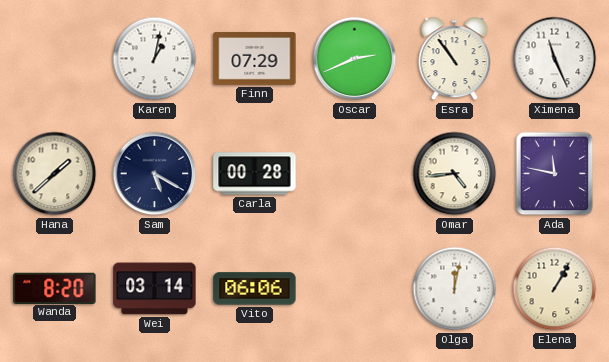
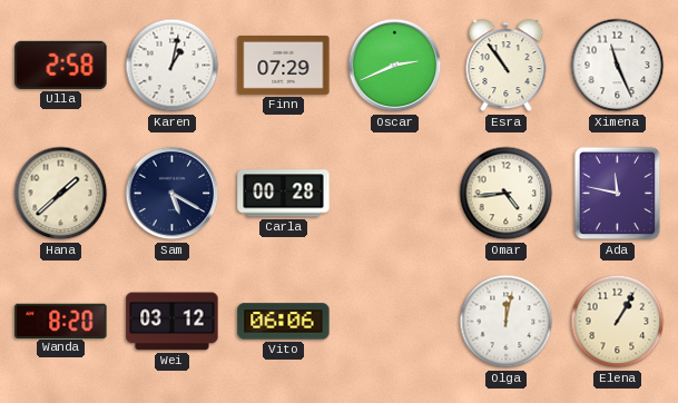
Ulla: none -> 2:58 (61, 65)
Wei: 03:14 -> 03:12 (173, 322)
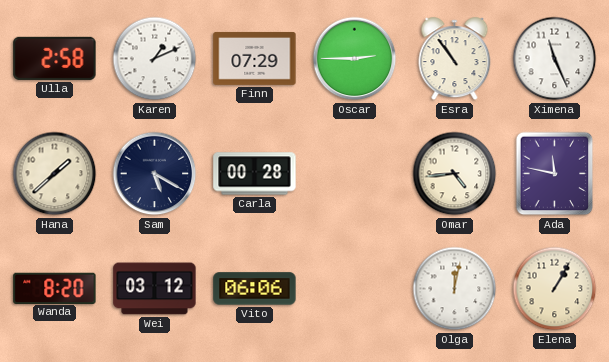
Karen: 1:02 -> 1:11 (155, 59)
Oscar: 2:41 -> 2:45 (355, 59)
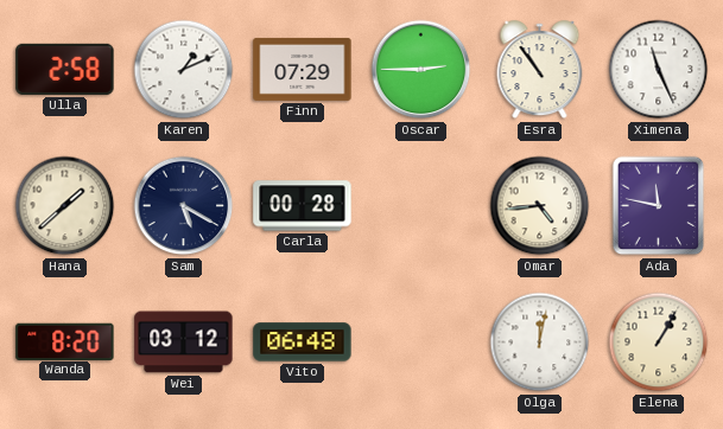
Vito: 06:06 -> 06:48 (303, 342)
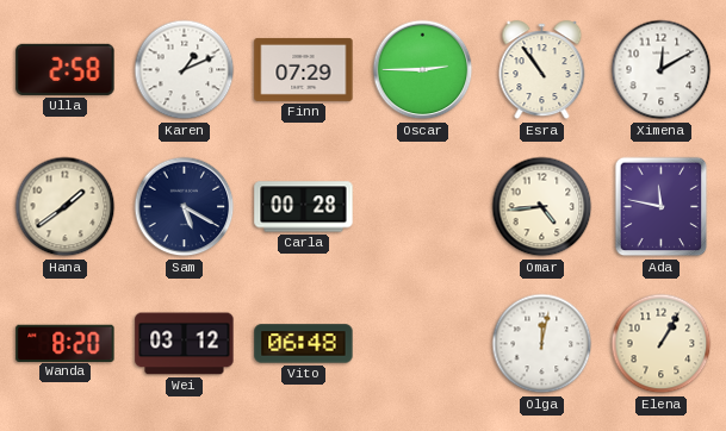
Ximena: 11:26 -> 12:10 (662, 70)
Hana: 1:38 -> 1:39 (66, 207)
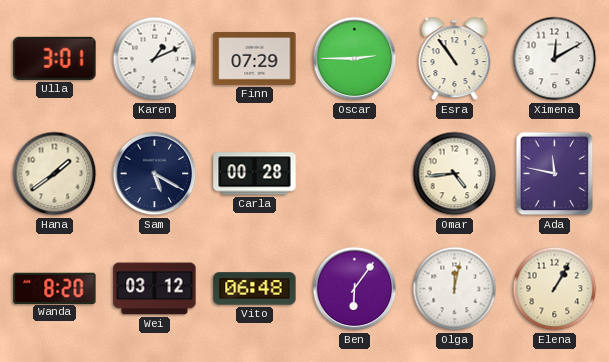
Ulla: 2:58 -> 3:01 (55, 58)
Ben: none -> 6:06 (355, 289)
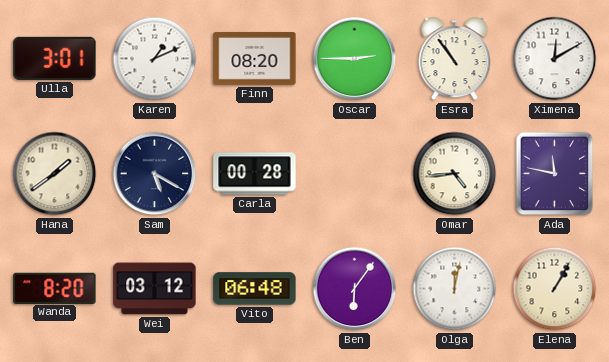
Finn: 07:29 -> 08:20 (255, 58)
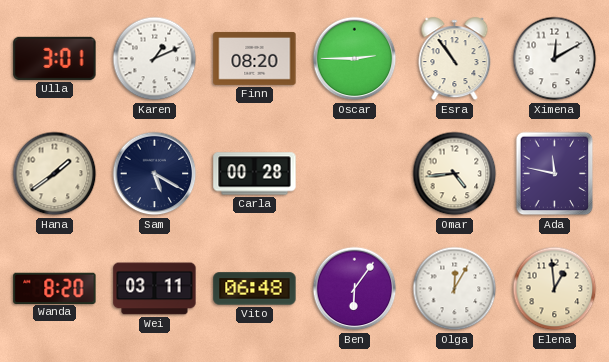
Wei: 03:12 -> 03:11 (155, 289)
Olga: 12:02 -> 12:05 (455, 289)
Elena: 1:05 -> 12:59 (555, 289)
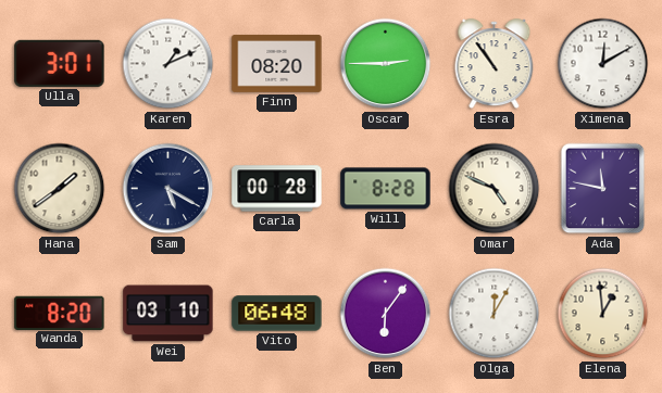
Will: none -> 8:28 (386, 189)
Omar: 4:44 -> 4:49 (495, 189)
Wei: 03:11 -> 03:10 (168, 314)
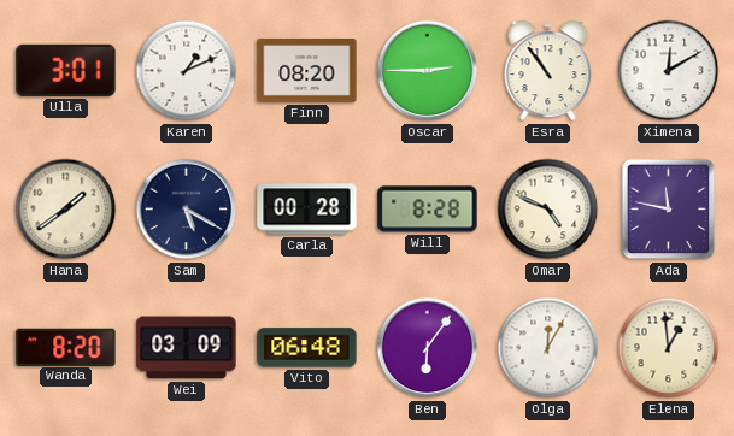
Wei: 03:10 -> 03:09 (187, 348)
